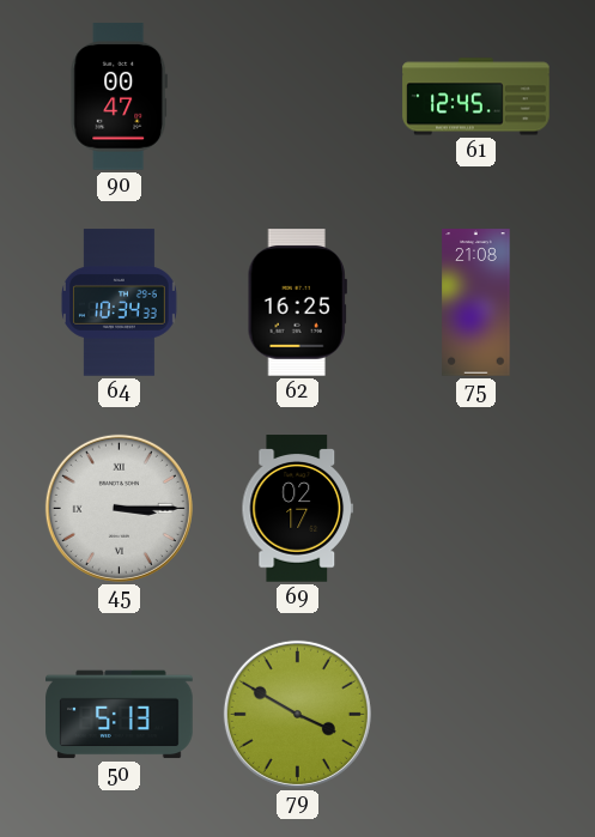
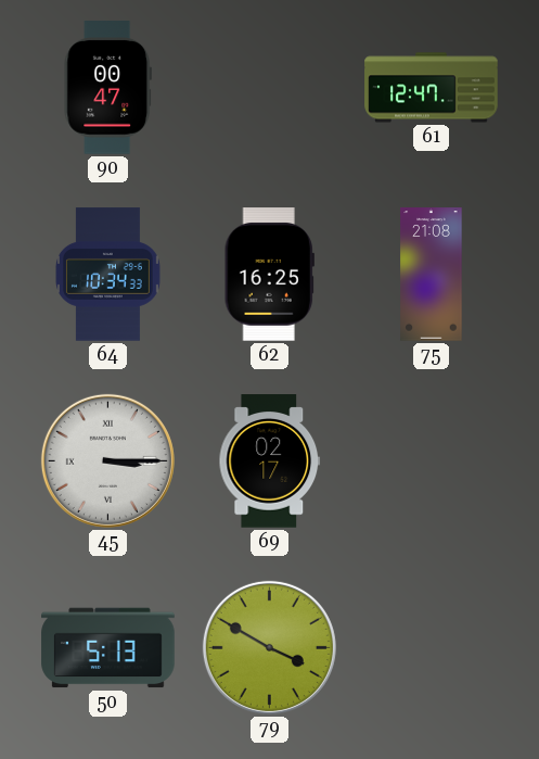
61: 12:45 -> 12:47 (432, 88)
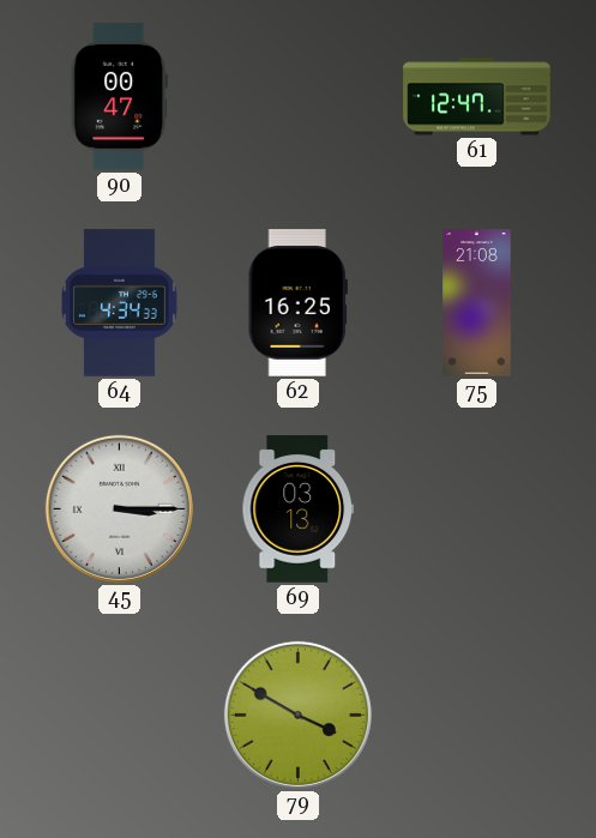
64: 10:34 -> 4:34 (119, 303)
69: 02:17 -> 03:13 (299, 510)
50: 5:13 -> none (108, 648)
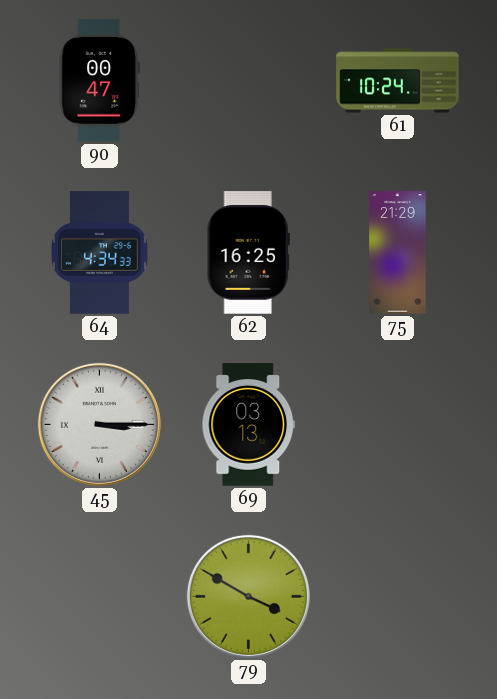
61: 12:47 -> 10:24 (398, 81)
75: 21:08 -> 21:29 (398, 253)
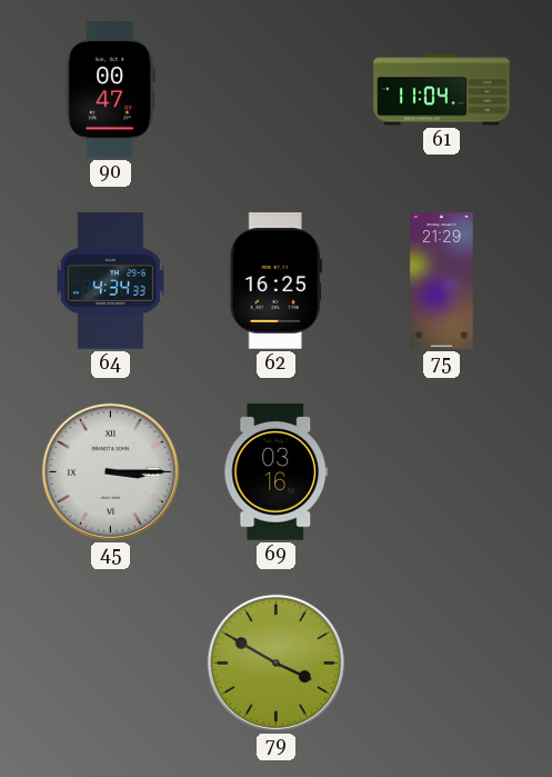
61: 10:24 -> 11:04 (442, 90)
69: 03:13 -> 03:16 (277, 472)
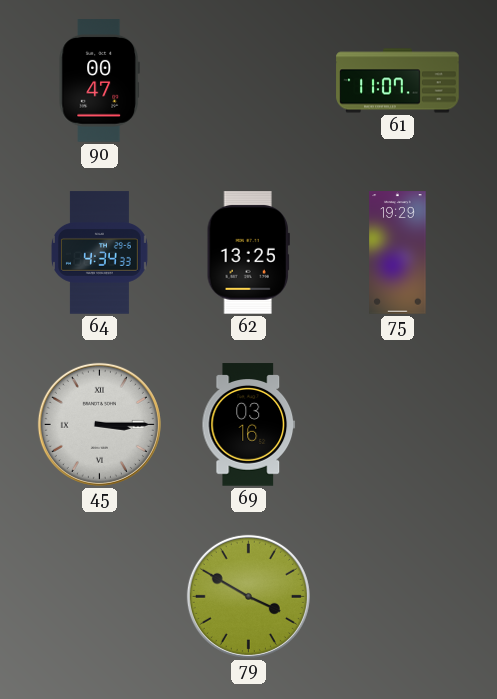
61: 11:04 -> 11:07 (398, 81)
62: 16:25 -> 13:25 (248, 253)
75: 21:29 -> 19:29 (398, 253)
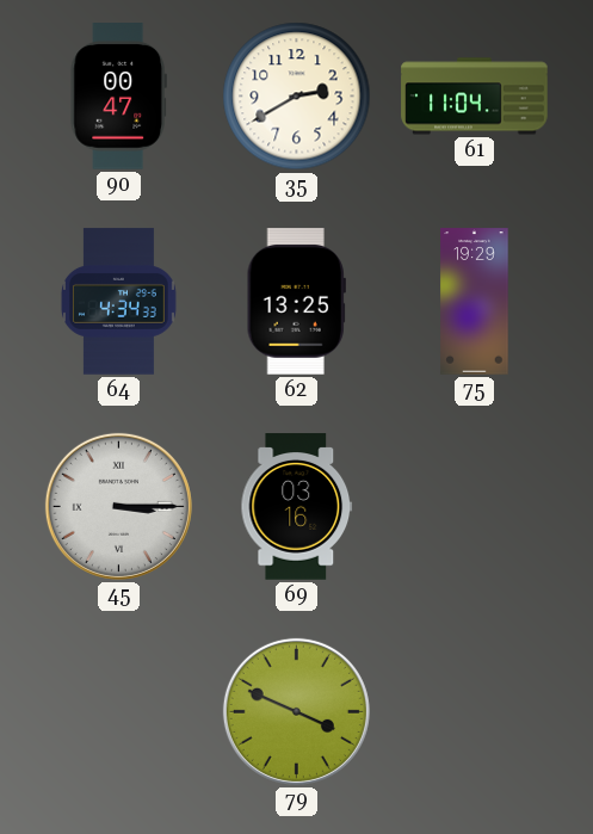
35: none -> 2:40 (297, 97)
61: 11:07 -> 11:04 (475, 97)
79: 3:50 -> 3:49 (296, 711)
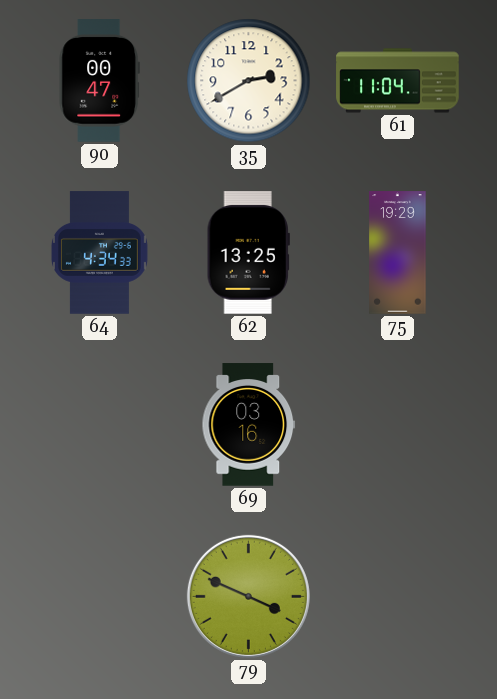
45: 3:15 -> none (118, 506)
